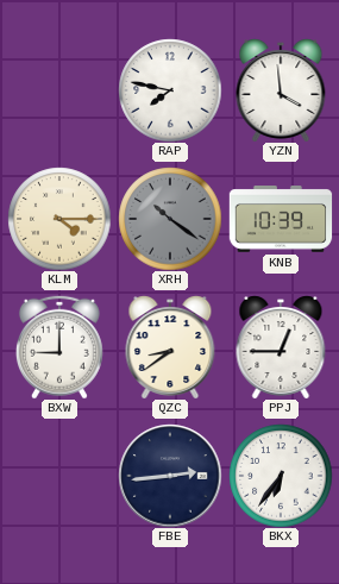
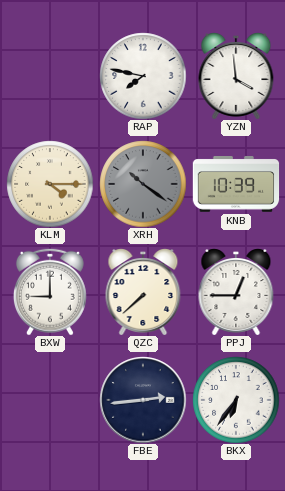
QZC: 8:39 -> 7:38 (143, 292)
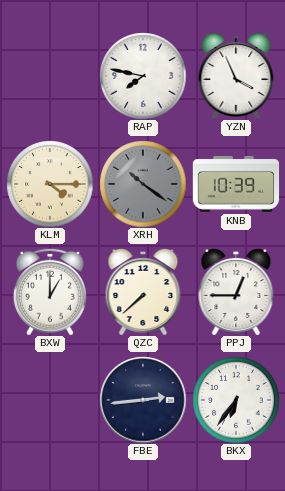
YZN: 3:59 -> 3:56 (236, 76)
BXW: 9:00 -> 1:00 (50, 292)
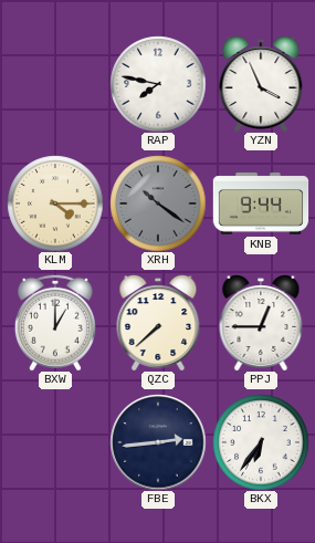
KNB: 10:39 -> 9:44 (261, 205)
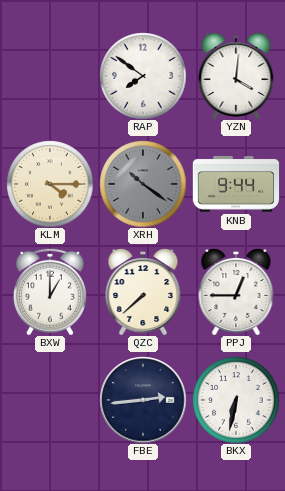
RAP: 7:47 -> 7:51 (143, 76)
YZN: 3:56 -> 4:01 (236, 76)
BKX: 6:36 -> 6:32 (236, 400)
